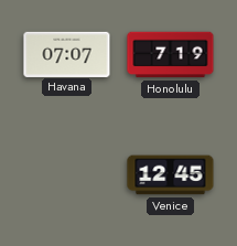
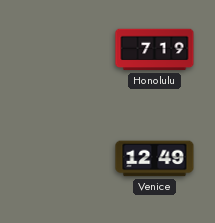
Havana: 07:07 -> none (67, 54)
Venice: 12:45 -> 12:49 (155, 159)
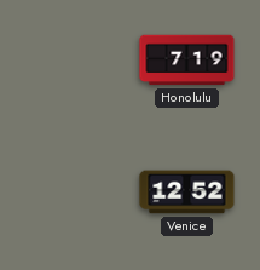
Venice: 12:49 -> 12:52 (187, 193)
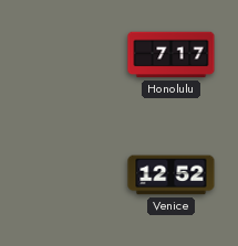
Honolulu: 7:19 -> 7:17 (172, 55)
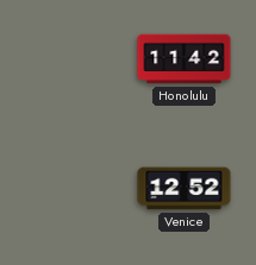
Honolulu: 7:17 -> 11:42 (185, 59)
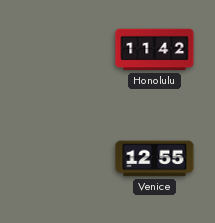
Venice: 12:52 -> 12:55 (155, 159)
